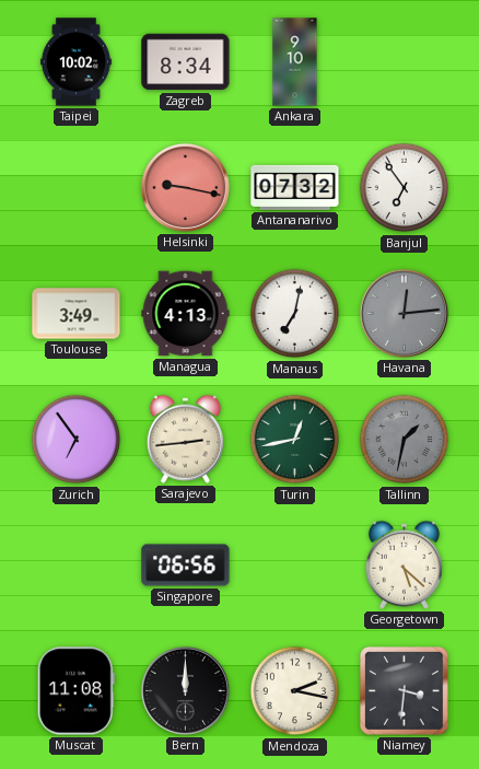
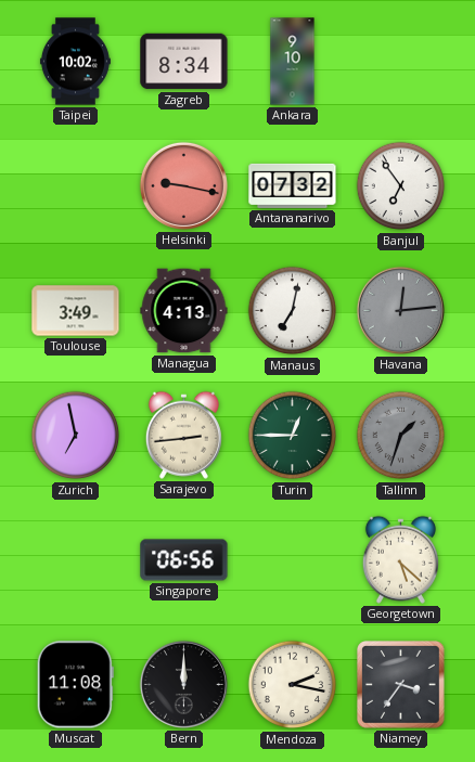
Zurich: 6:54 -> 6:58 (76, 436)
Turin: 12:43 -> 12:45 (293, 436)
Tallinn: 1:32 -> 1:33 (401, 436)
Niamey: 3:31 -> 3:36 (401, 685)
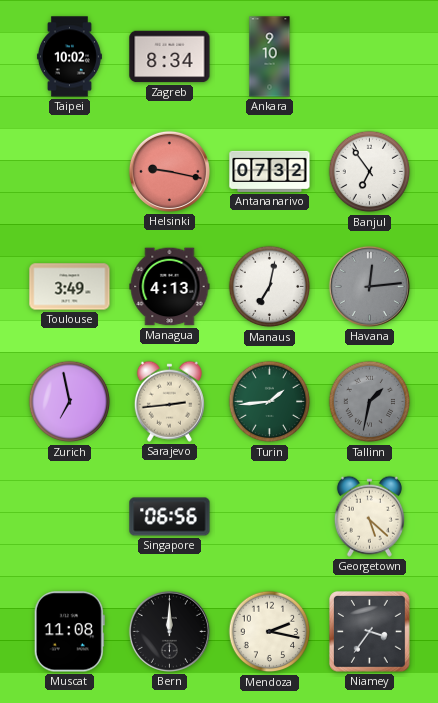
Turin: 12:45 -> 1:44 (270, 402)
Tallinn: 1:33 -> 1:32 (370, 402)
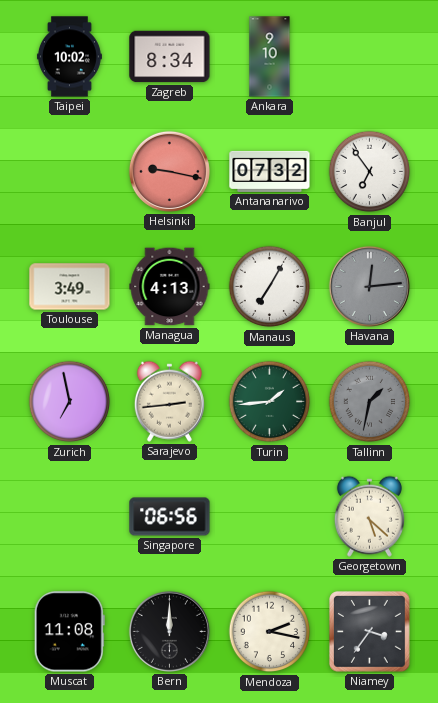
Manaus: 7:02 -> 7:05 (270, 287)
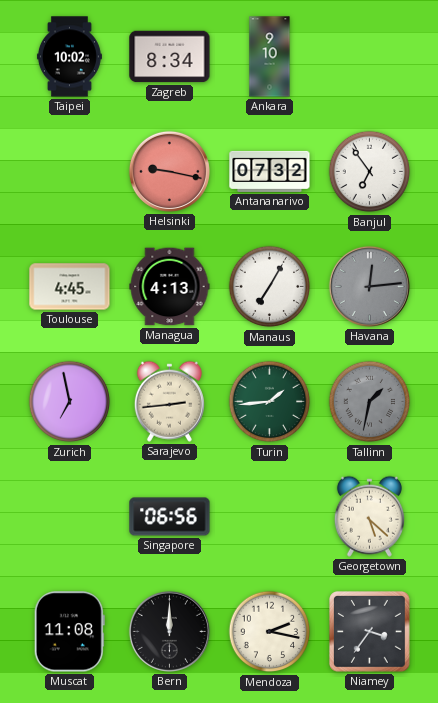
Toulouse: 3:49 -> 4:45 (70, 287)
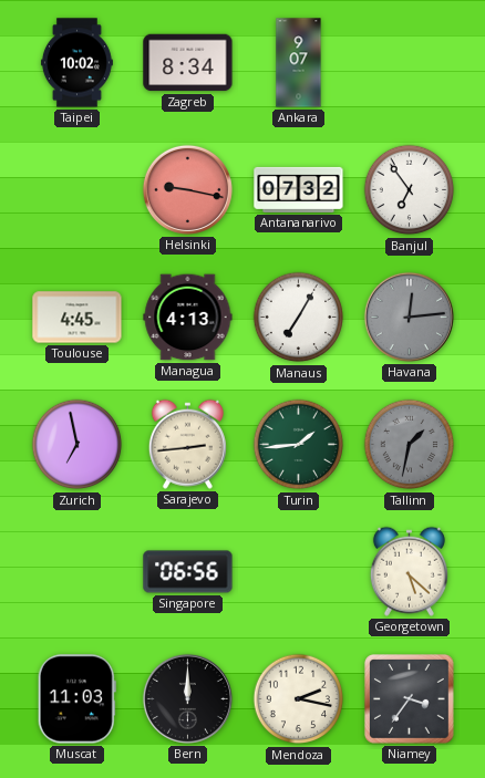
Ankara: 9:10 -> 9:07 (299, 63)
Muscat: 11:08 -> 11:03 (76, 699)
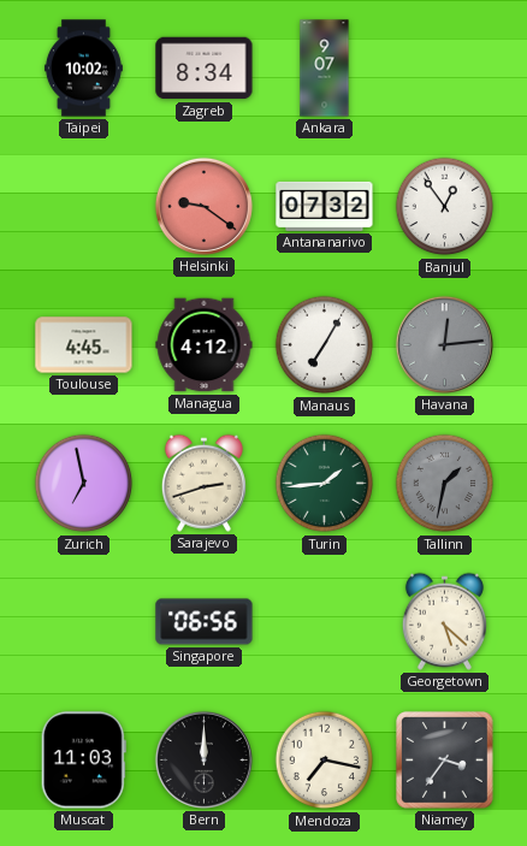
Helsinki: 9:17 -> 9:21 (203, 206)
Banjul: 6:54 -> 12:54 (445, 207)
Managua: 4:13 -> 4:12 (205, 345)
Sarajevo: 2:44 -> 2:42 (203, 483)
Mendoza: 2:17 -> 7:17 (325, 761)
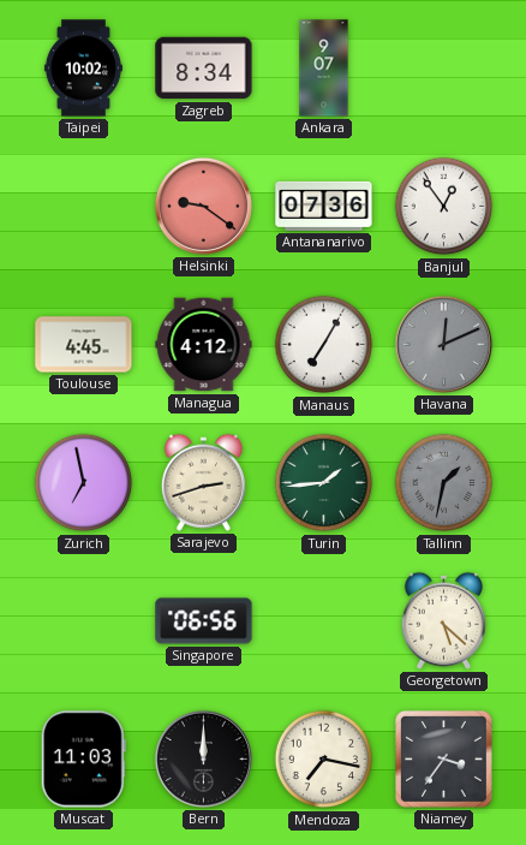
Antananarivo: 07:32 -> 07:36 (324, 206)
Havana: 12:14 -> 12:11 (443, 344)
